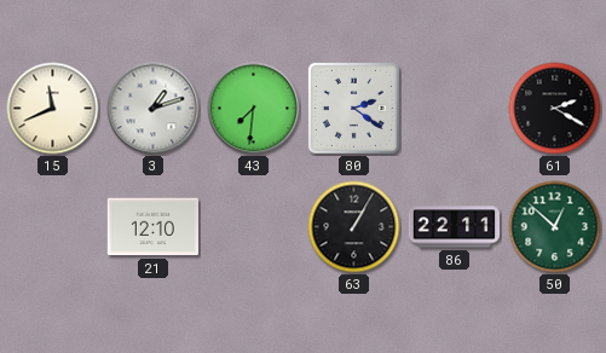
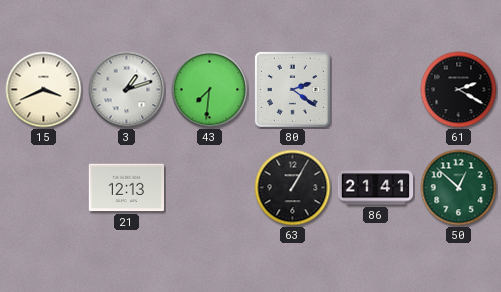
15: 11:41 -> 3:41 (44, 90)
21: 12:10 -> 12:13 (126, 188)
86: 22:11 -> 21:41 (376, 188)
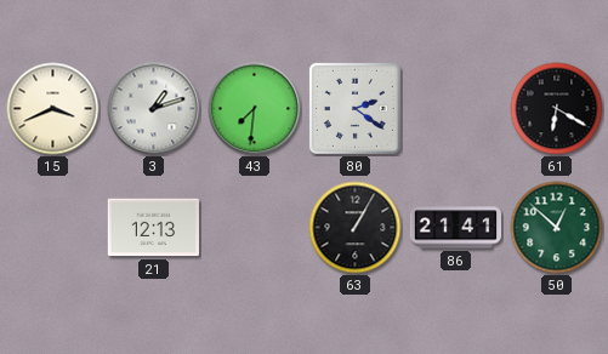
61: 2:20 -> 6:20 (557, 109)
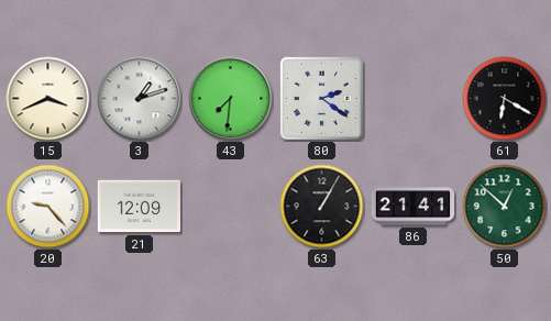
20: none -> 9:23 (48, 207)
21: 12:13 -> 12:09 (139, 207)
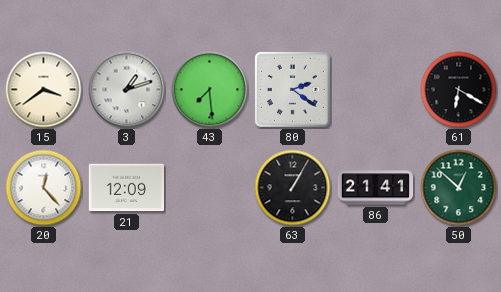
15: 3:41 -> 3:39 (44, 90)
43: 7:31 -> 7:29 (210, 90)
20: 9:23 -> 12:23 (44, 188)
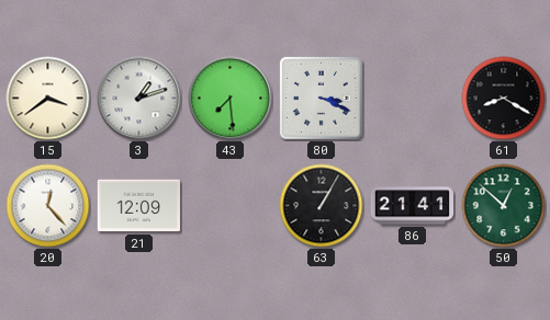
80: 2:21 -> 3:19 (321, 98)
61: 6:20 -> 8:20 (504, 99)
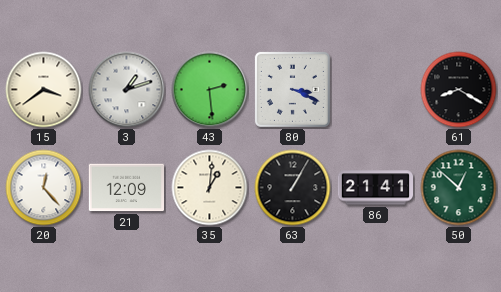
43: 7:29 -> 2:29 (210, 90)
35: none -> 1:01 (210, 188)
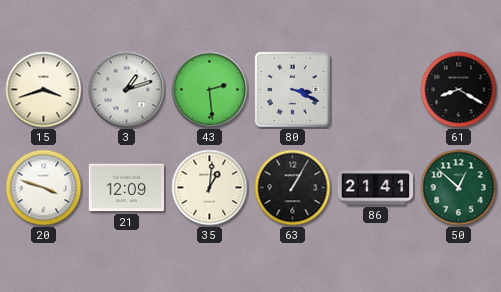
15: 3:39 -> 3:42 (44, 90)
20: 12:23 -> 3:48 (44, 188)
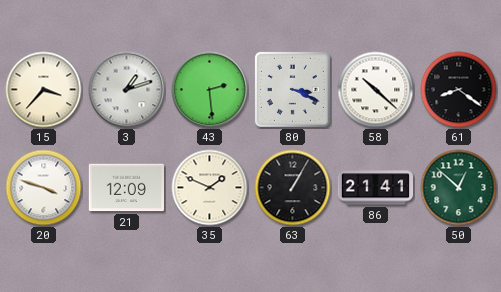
15: 3:42 -> 3:37 (44, 90)
58: none -> 10:22 (376, 90)
61: 8:20 -> 8:21 (459, 90)
35: 1:01 -> 1:49 (210, 188)
